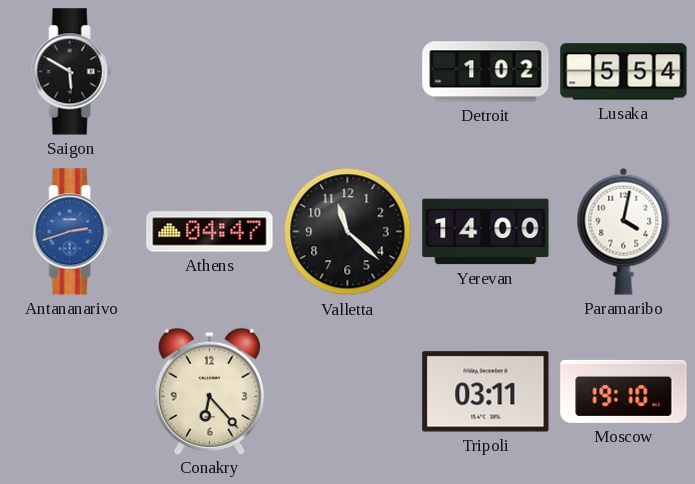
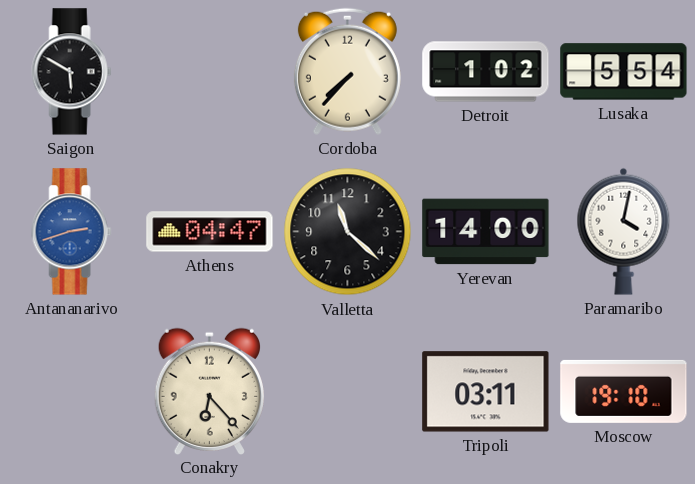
Cordoba: none -> 7:37 (347, 71)
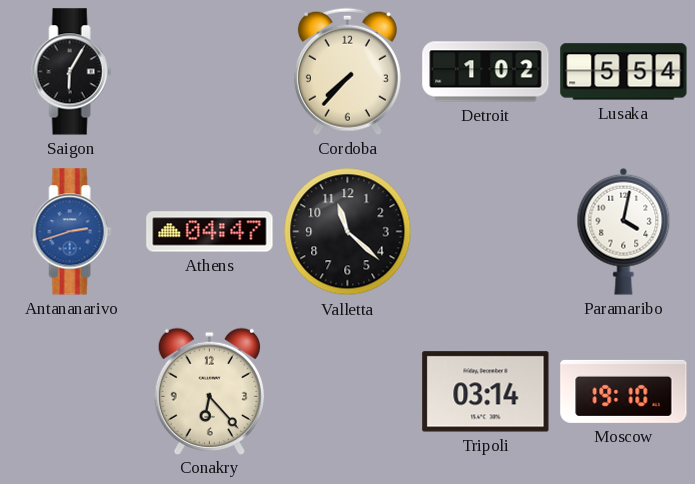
Saigon: 5:50 -> 6:05 (72, 72)
Yerevan: 14:00 -> none (486, 232)
Tripoli: 03:11 -> 03:14 (486, 392)
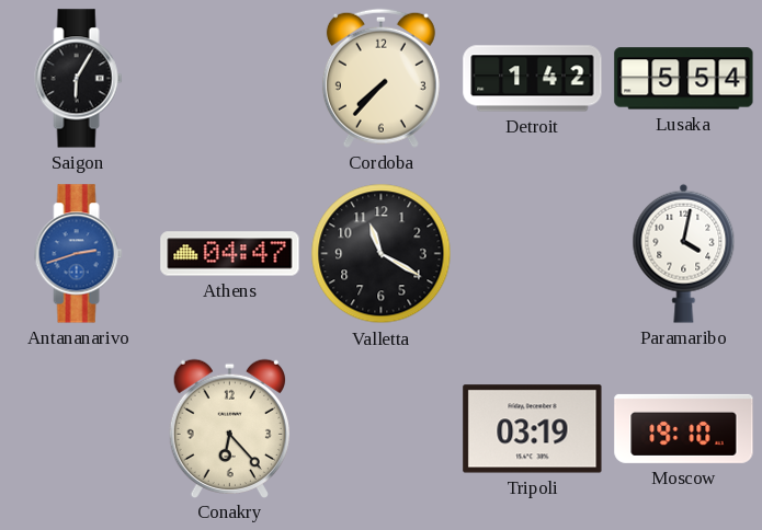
Detroit: 1:02 -> 1:42 (533, 79)
Valletta: 11:22 -> 11:20 (382, 254)
Tripoli: 03:14 -> 03:19 (533, 429)
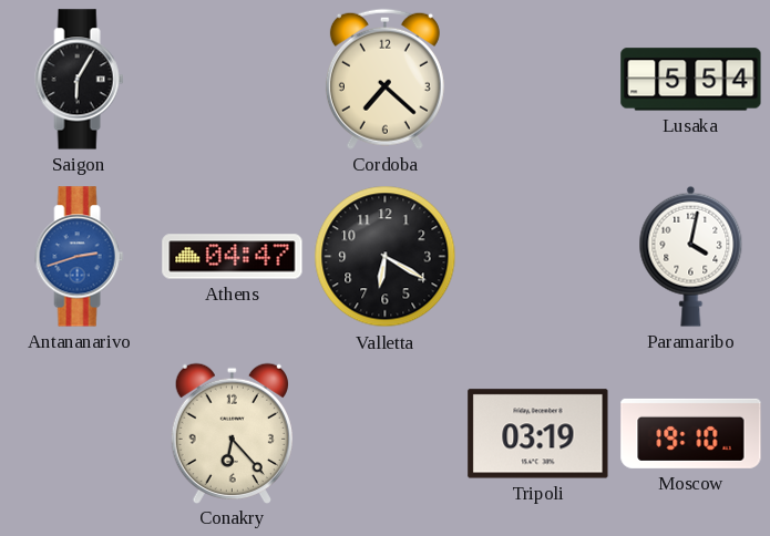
Cordoba: 7:37 -> 7:22 (384, 79)
Detroit: 1:42 -> none (533, 79)
Valletta: 11:20 -> 6:20 (386, 257)
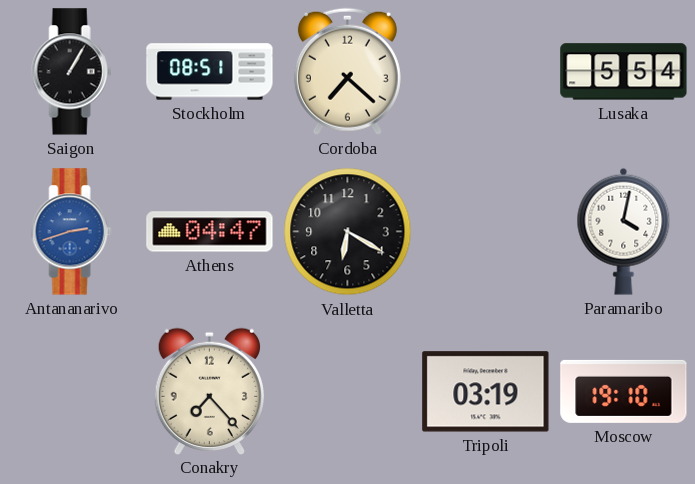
Saigon: 6:05 -> 1:05 (72, 72)
Stockholm: none -> 08:51 (210, 72)
Conakry: 6:23 -> 7:23 (209, 391)
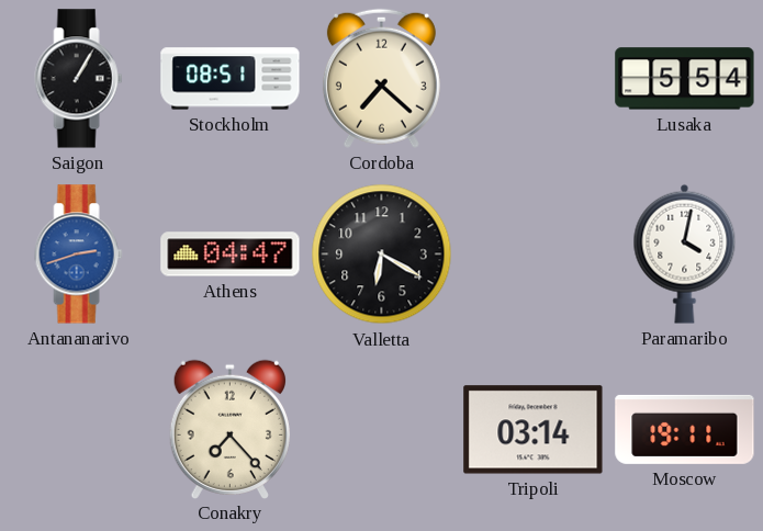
Tripoli: 03:19 -> 03:14 (534, 430)
Moscow: 19:10 -> 19:11 (685, 429)
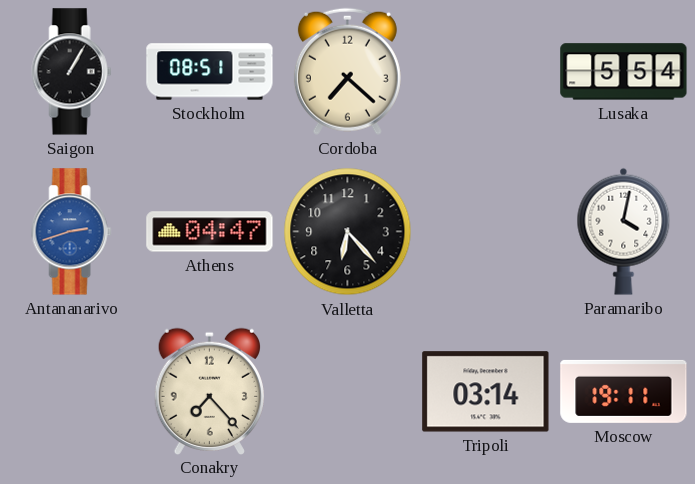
Valletta: 6:20 -> 6:23 (348, 232)
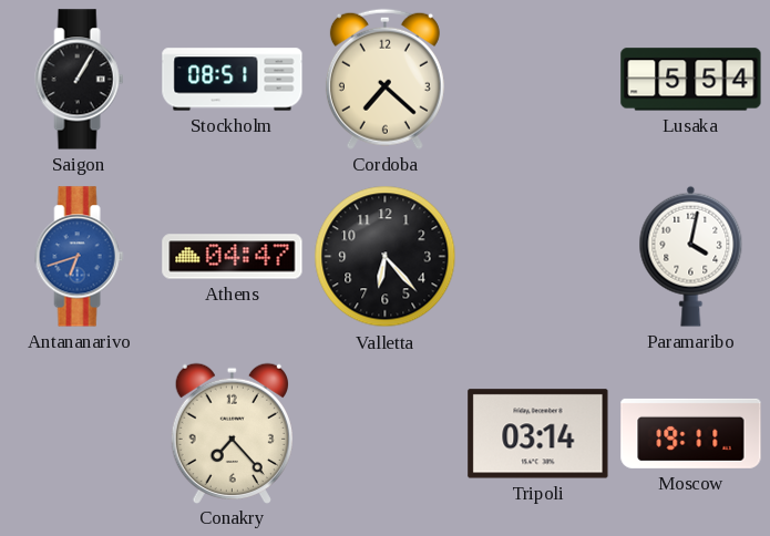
Antananarivo: 2:42 -> 6:42 (80, 257)
